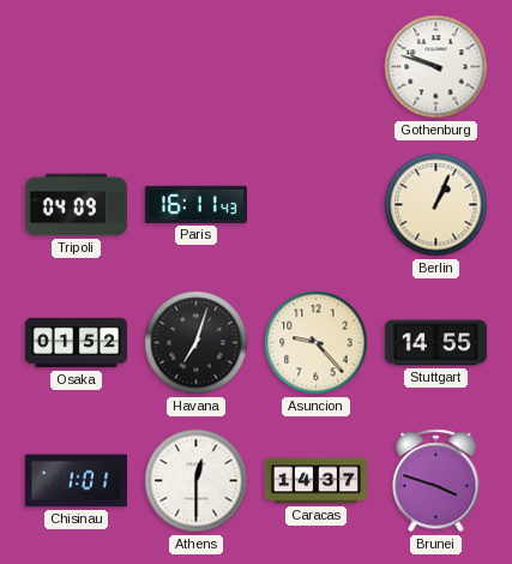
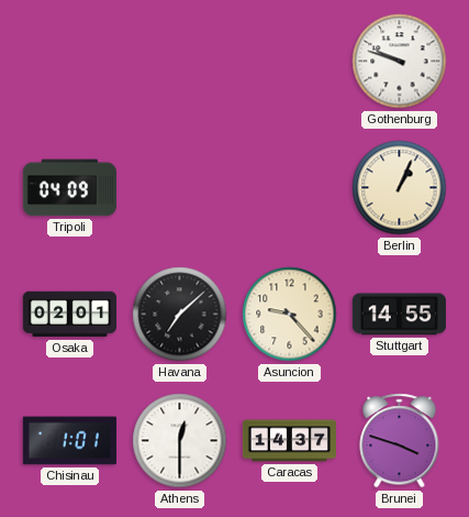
Paris: 16:11 -> none (195, 204)
Osaka: 01:52 -> 02:01 (69, 315)
Havana: 7:03 -> 7:08 (180, 315)
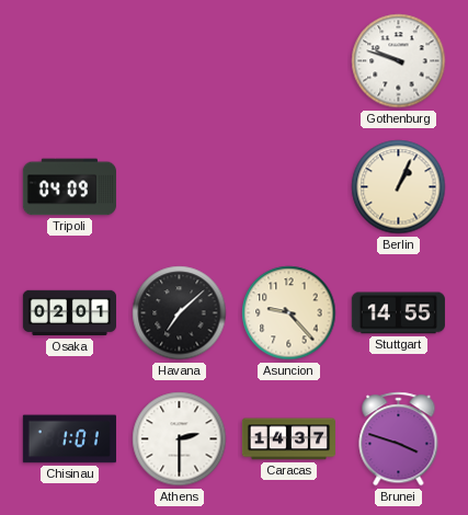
Athens: 12:30 -> 2:30 (180, 439)
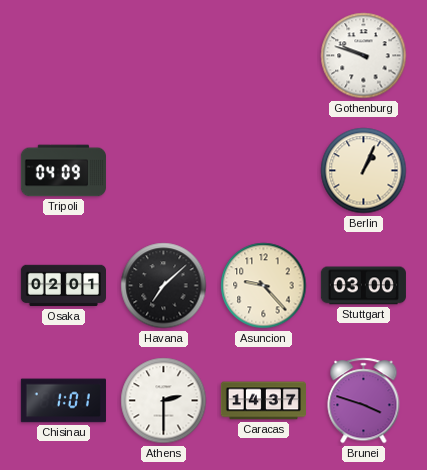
Stuttgart: 14:55 -> 03:00 (363, 286)
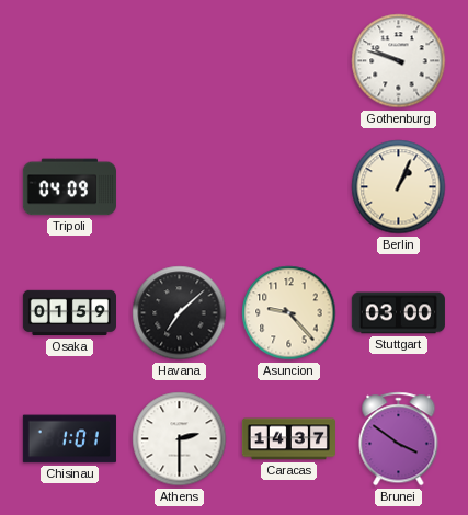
Osaka: 02:01 -> 01:59 (69, 313)
Brunei: 3:48 -> 3:51 (399, 439)
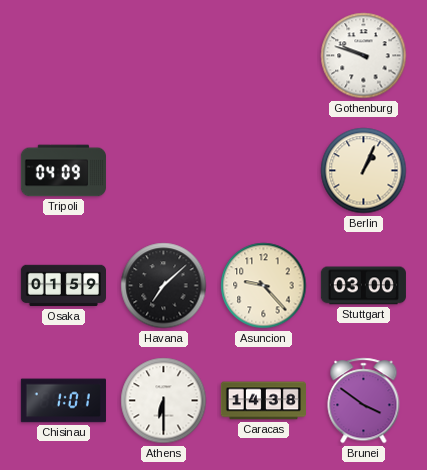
Athens: 2:30 -> 6:30 (164, 401)
Caracas: 14:37 -> 14:38 (263, 401)
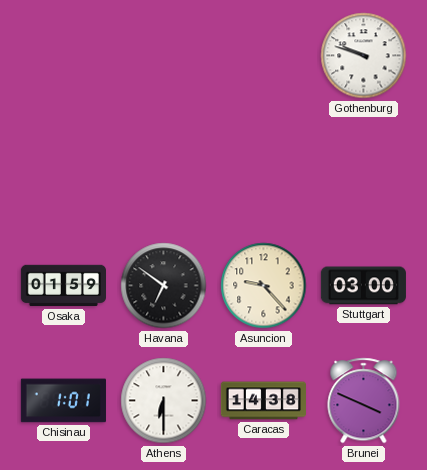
Tripoli: 04:09 -> none (63, 171)
Berlin: 1:04 -> none (364, 171)
Havana: 7:08 -> 6:51 (164, 286)
Brunei: 3:51 -> 3:49 (364, 401)
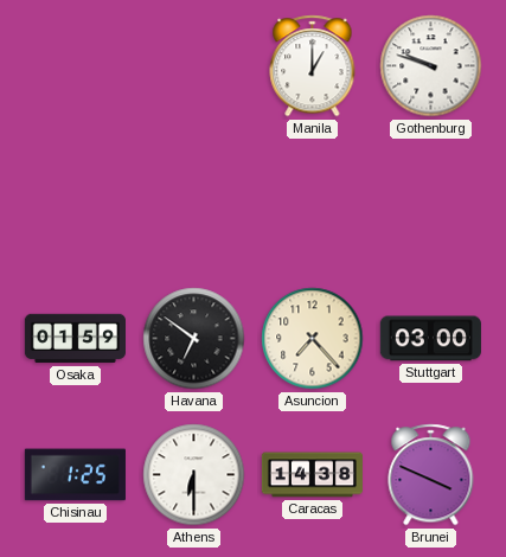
Manila: none -> 1:00 (313, 66)
Asuncion: 9:23 -> 7:23 (313, 339)
Chisinau: 1:01 -> 1:25 (75, 475)
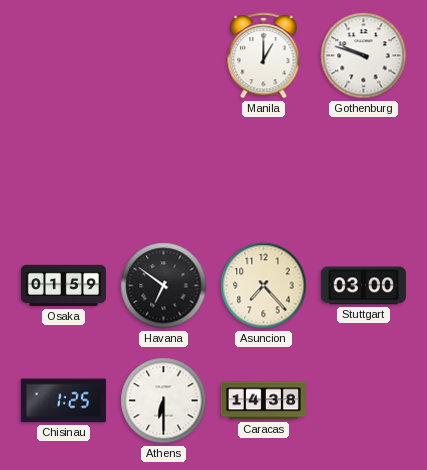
Brunei: 3:49 -> none (431, 475)
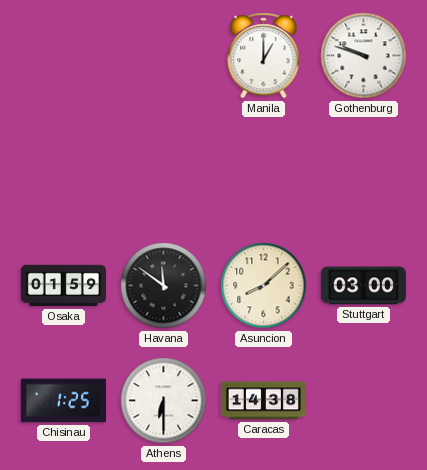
Havana: 6:51 -> 11:51 (164, 286)
Asuncion: 7:23 -> 8:08 (264, 286)
